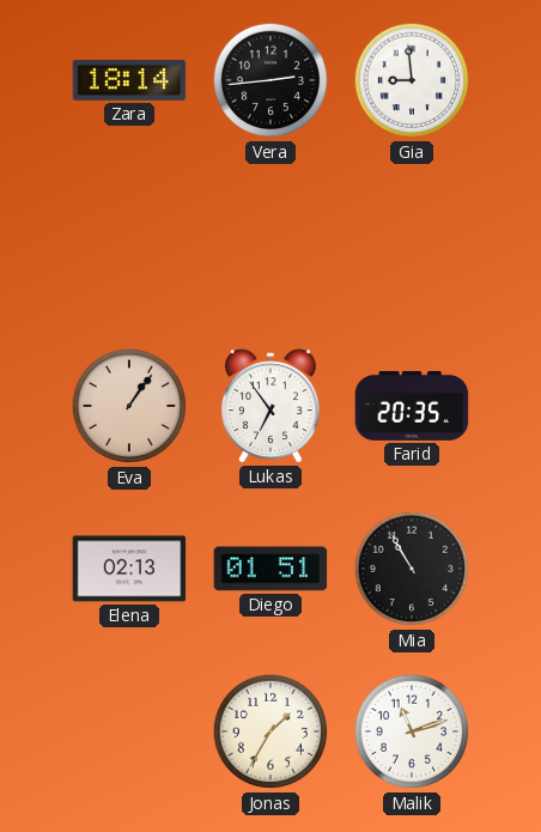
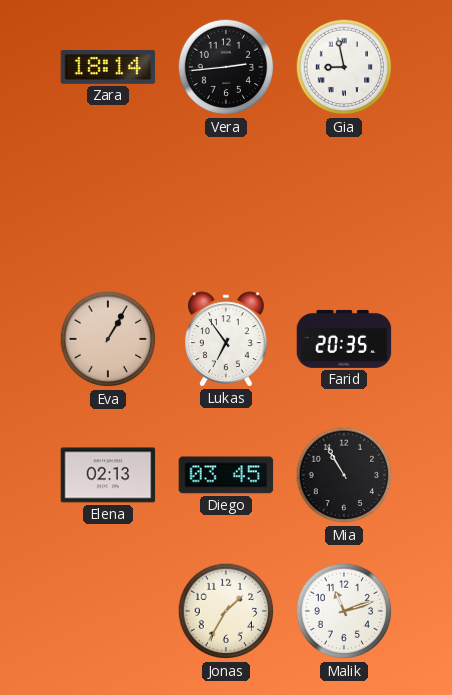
Gia: 8:59 -> 8:58 (344, 67)
Eva: 1:06 -> 1:05 (108, 339)
Diego: 01:51 -> 03:45 (226, 475)
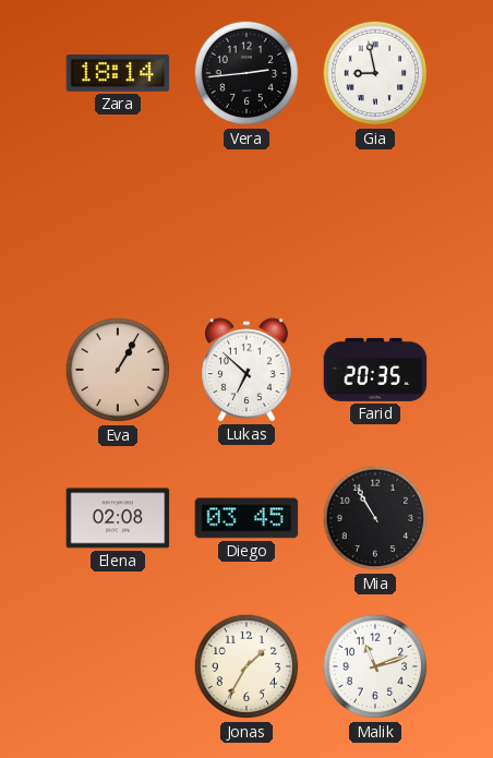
Lukas: 6:54 -> 6:52 (248, 370)
Elena: 02:13 -> 02:08 (118, 518)
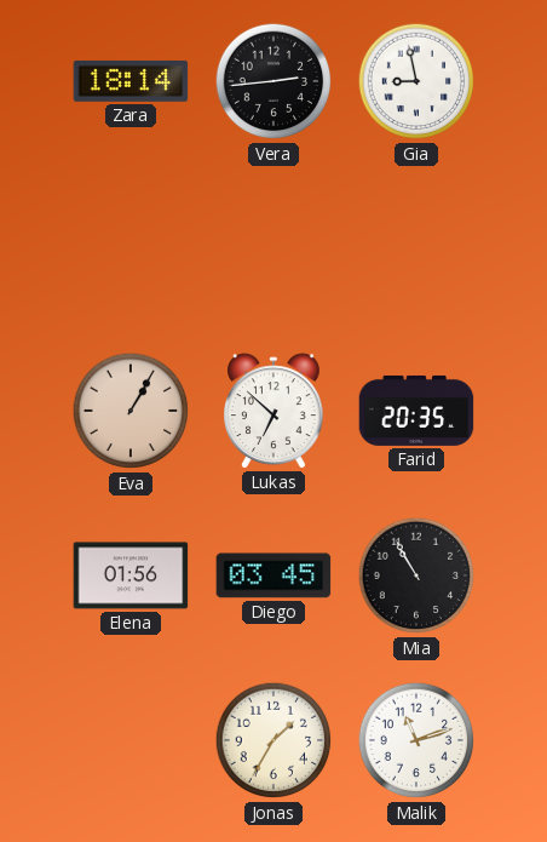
Elena: 02:08 -> 01:56 (131, 575)
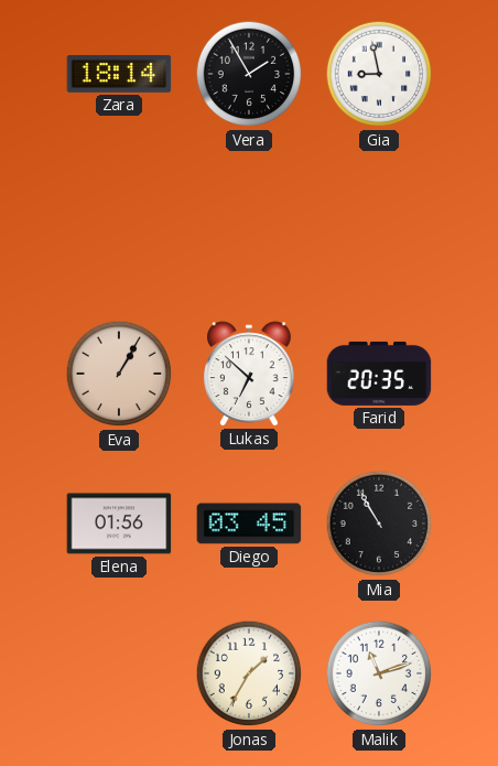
Vera: 2:44 -> 1:55 (249, 74)
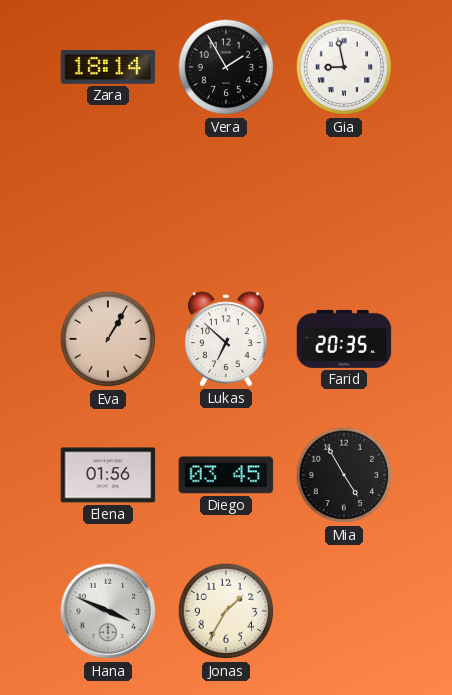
Mia: 10:55 -> 4:55 (344, 475)
Hana: none -> 3:49 (108, 611)
Malik: 11:12 -> none (379, 673)
